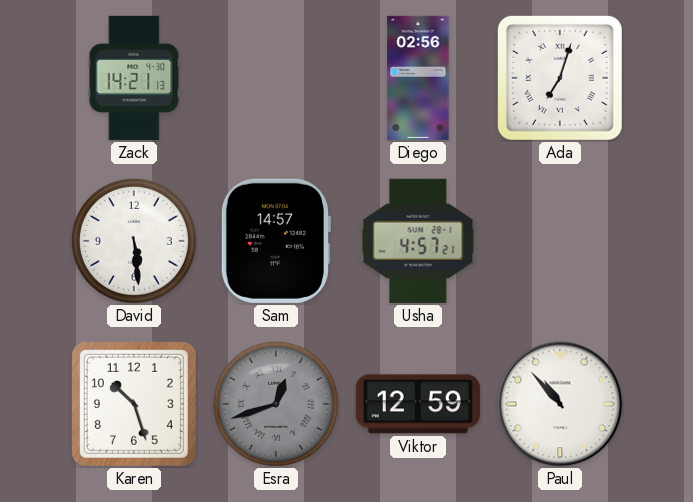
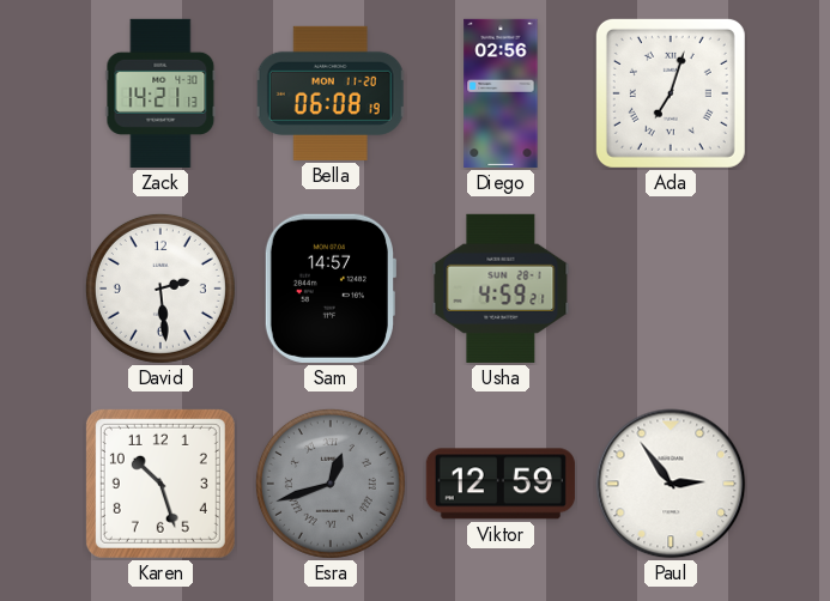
Bella: none -> 06:08 (331, 93)
David: 5:29 -> 2:29 (160, 289)
Usha: 4:57 -> 4:59 (501, 289)
Paul: 10:53 -> 2:54 (671, 484)
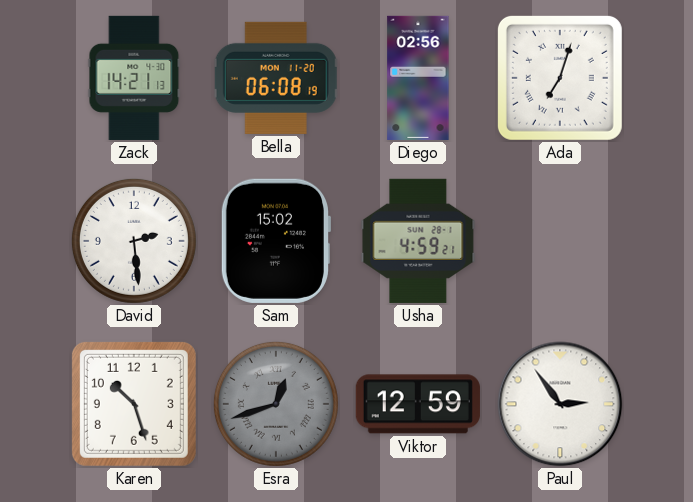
Sam: 14:57 -> 15:02 (275, 241)
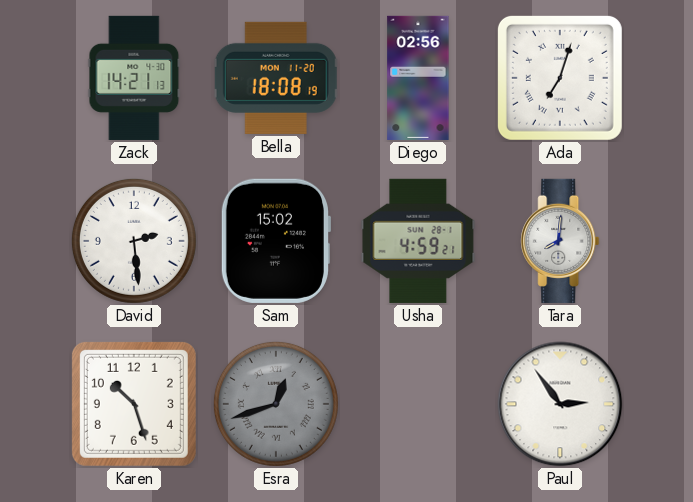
Bella: 06:08 -> 18:08 (276, 78)
Tara: none -> 8:01 (560, 241)
Viktor: 12:59 -> none (418, 404)
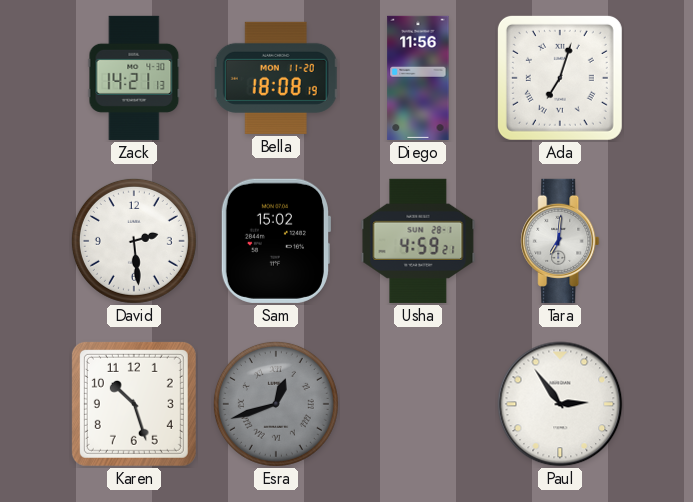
Diego: 02:56 -> 11:56 (418, 78)
Tara: 8:01 -> 7:01 (560, 241)
